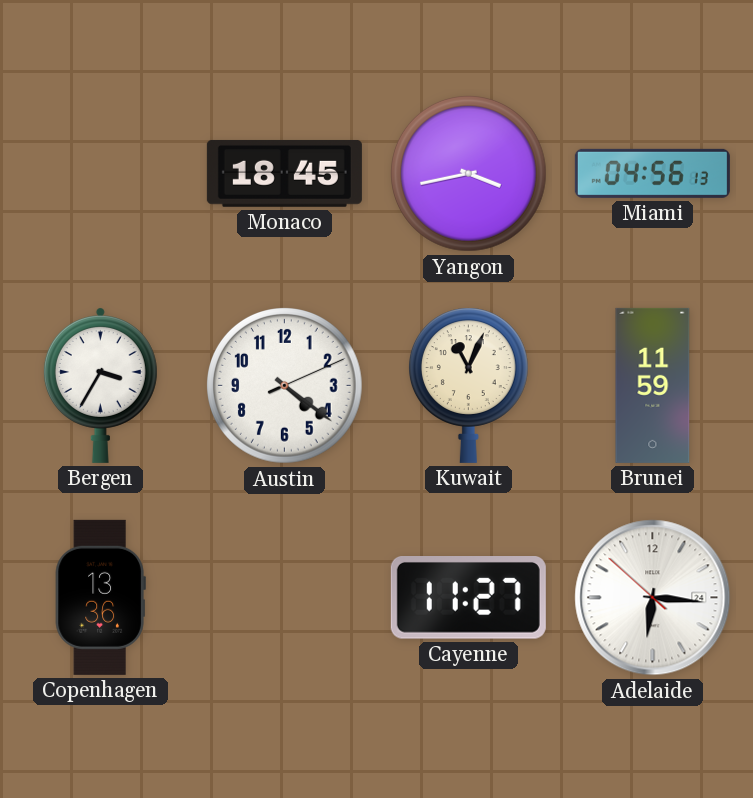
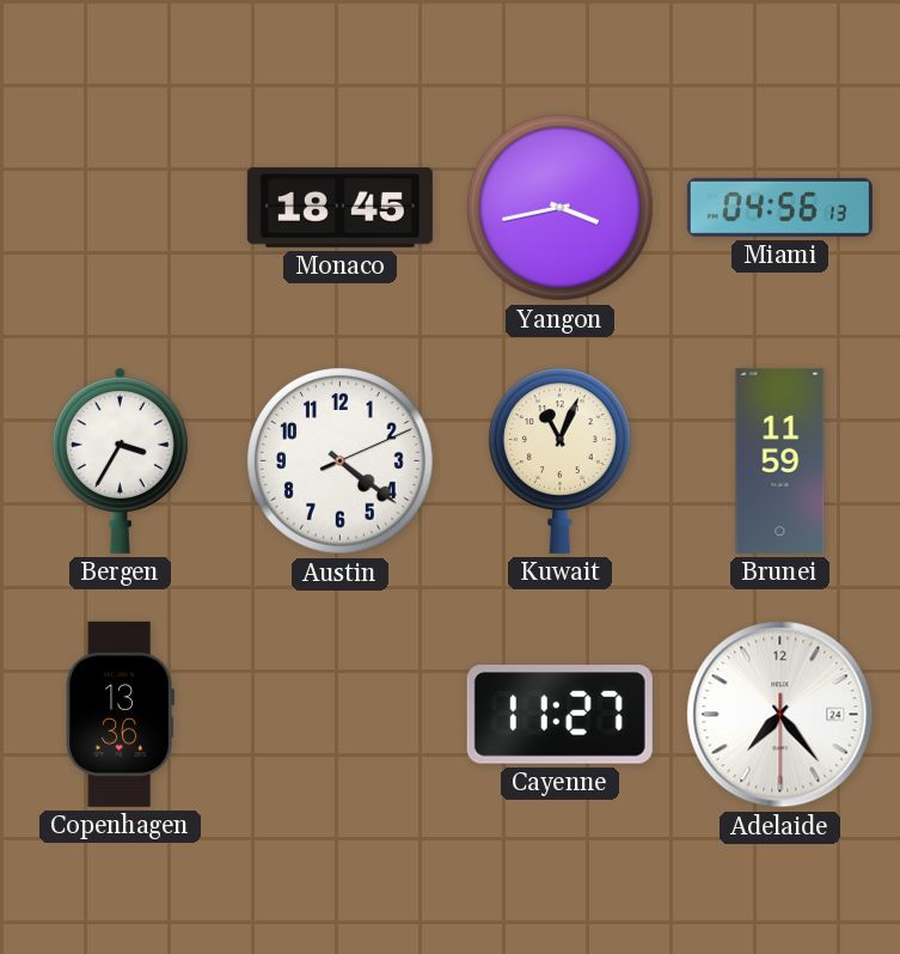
Adelaide: 6:15 -> 7:23 (780, 715)
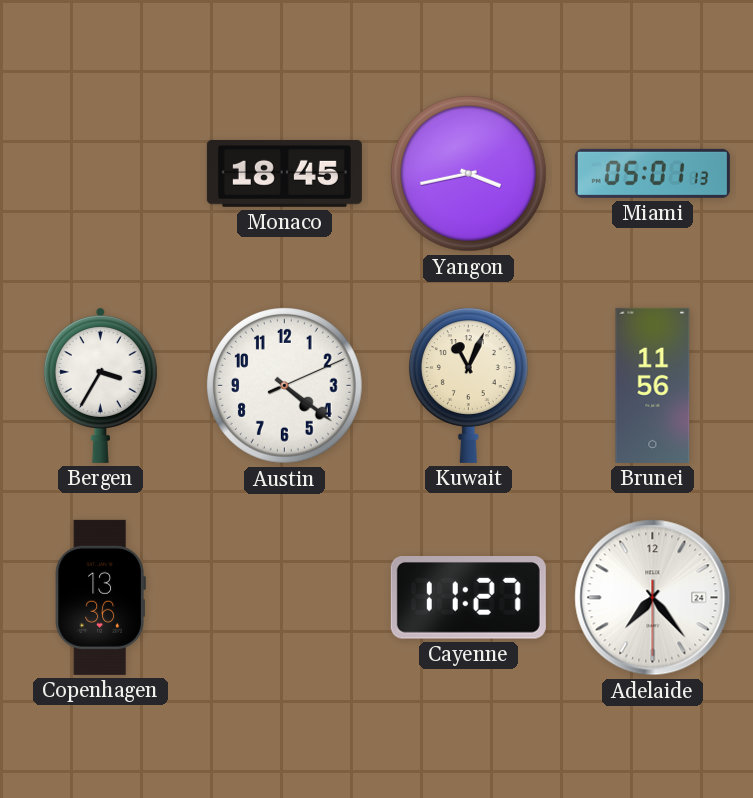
Miami: 04:56 -> 05:01 (652, 173)
Brunei: 11:59 -> 11:56 (653, 385)
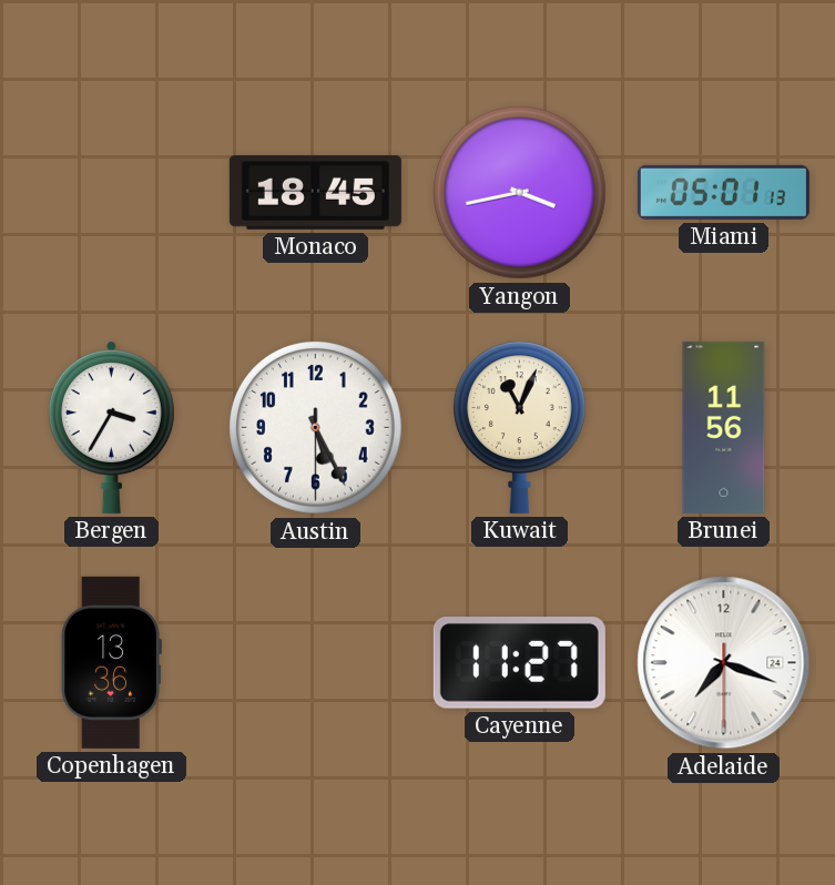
Austin: 4:21 -> 5:25 (316, 428)
Adelaide: 7:23 -> 7:18 (724, 663)
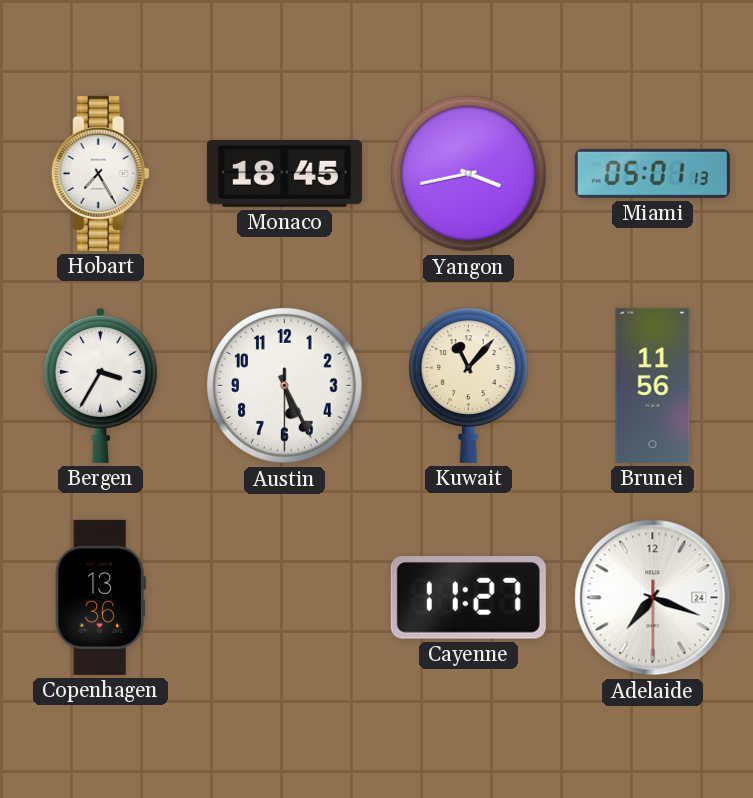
Hobart: none -> 7:25 (100, 173)
Kuwait: 11:04 -> 11:07 (468, 385)
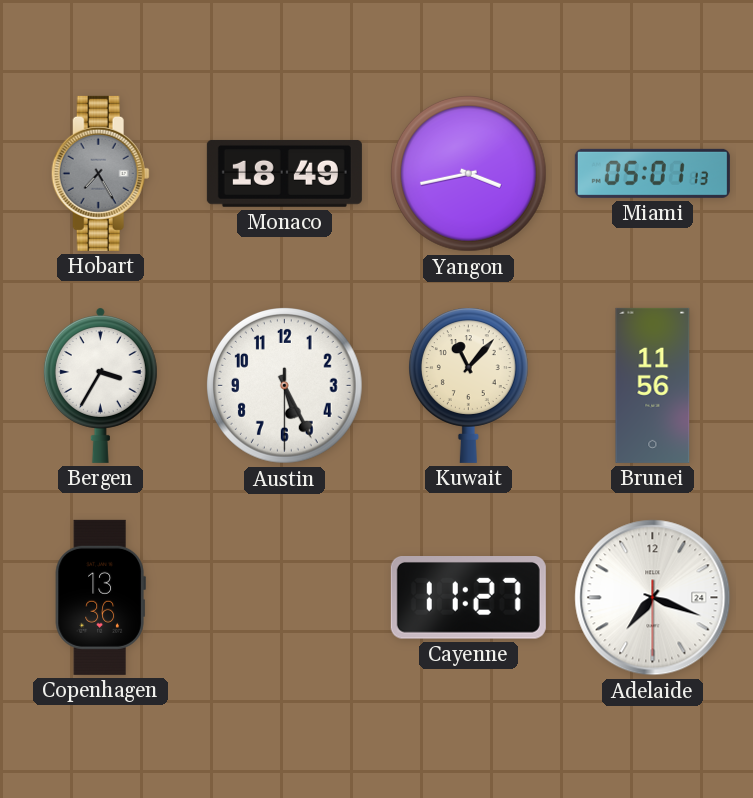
Hobart dial: white -> grey (100, 173)
Monaco: 18:45 -> 18:49 (284, 173)
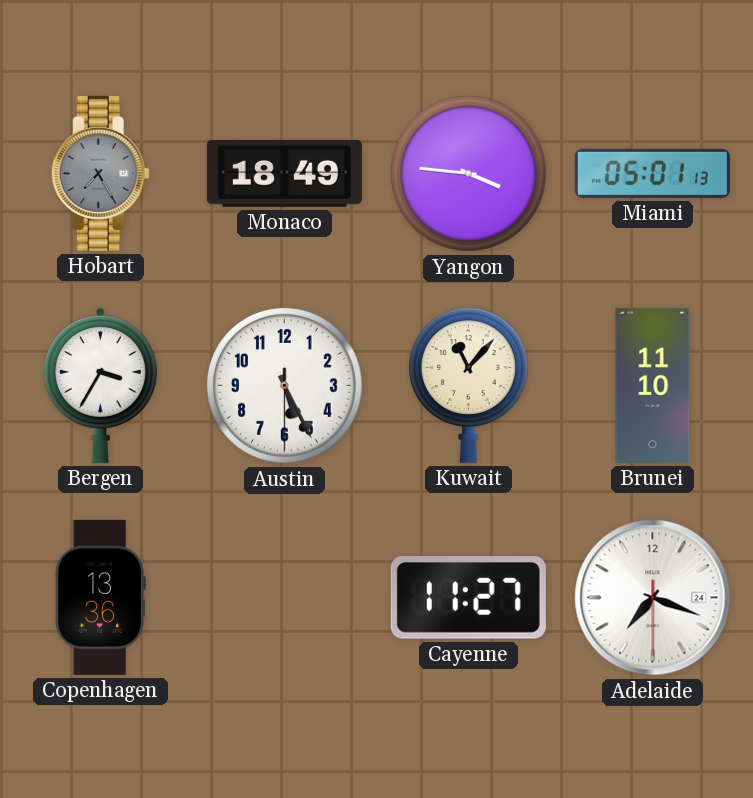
Yangon: 3:43 -> 3:46 (469, 174)
Brunei: 11:56 -> 11:10 (653, 385)
